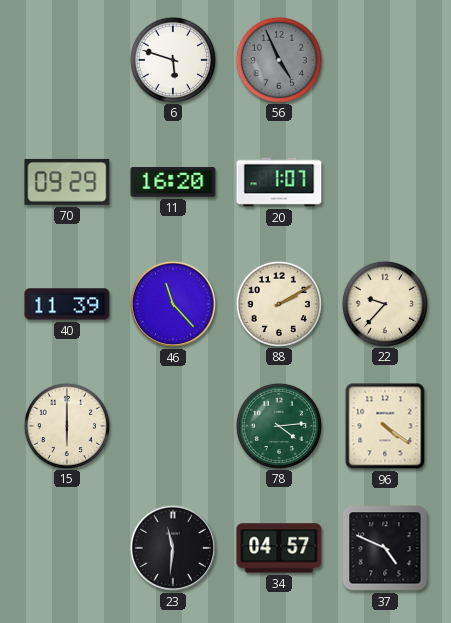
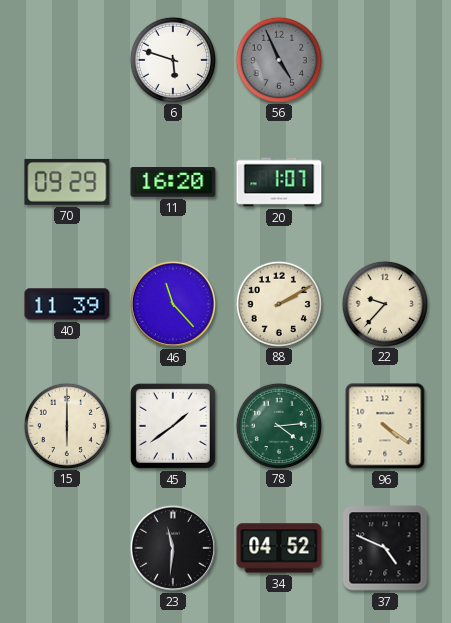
45: none -> 1:39 (173, 426)
34: 04:57 -> 04:52 (279, 548)
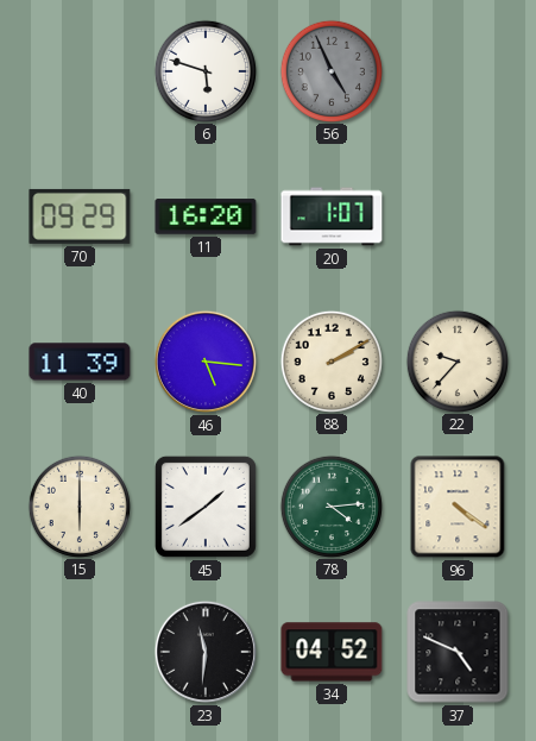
46: 11:23 -> 5:16 (206, 362)
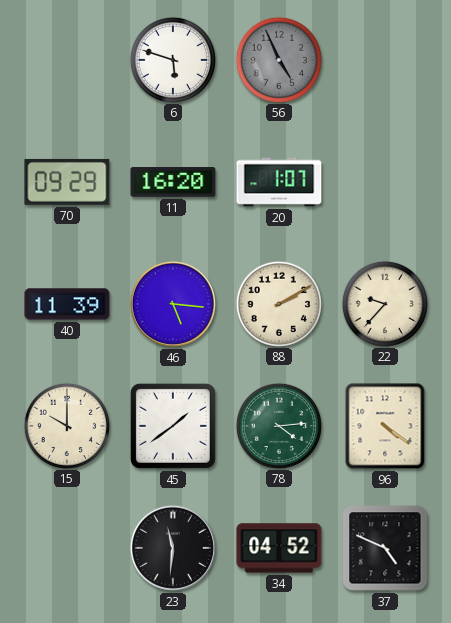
15: 6:00 -> 10:00 (66, 425)
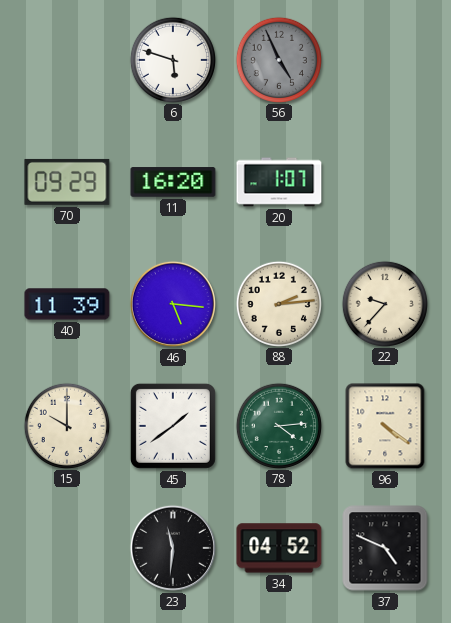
88: 2:10 -> 2:14 (278, 303)
